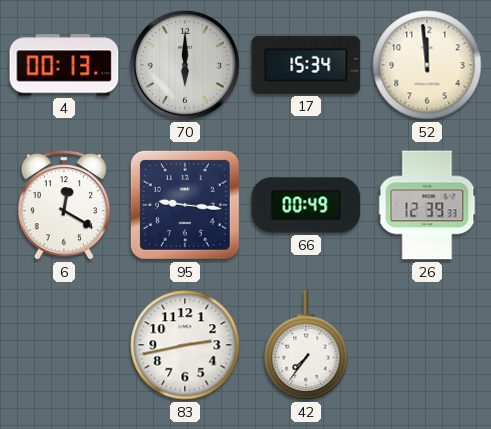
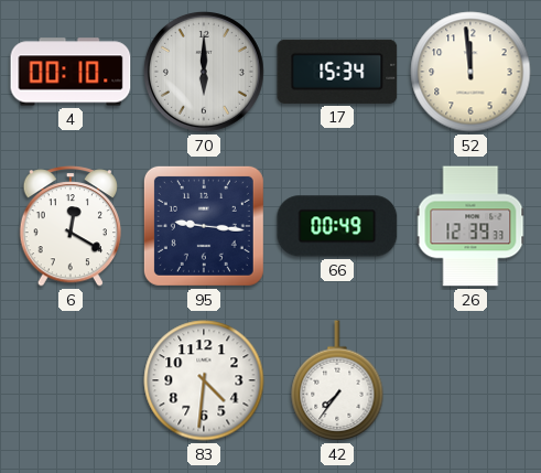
4: 00:13 -> 00:10 (71, 72)
83: 2:43 -> 4:31 (204, 380)
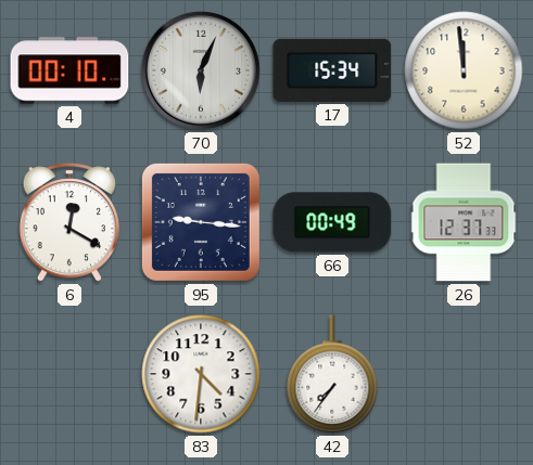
70: 6:00 -> 6:04 (201, 70)
26: 12:39 -> 12:37 (464, 222)
